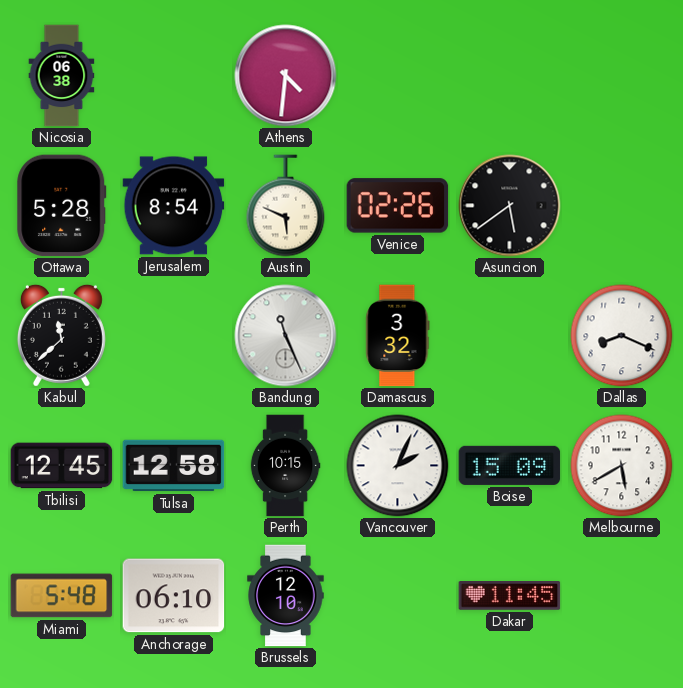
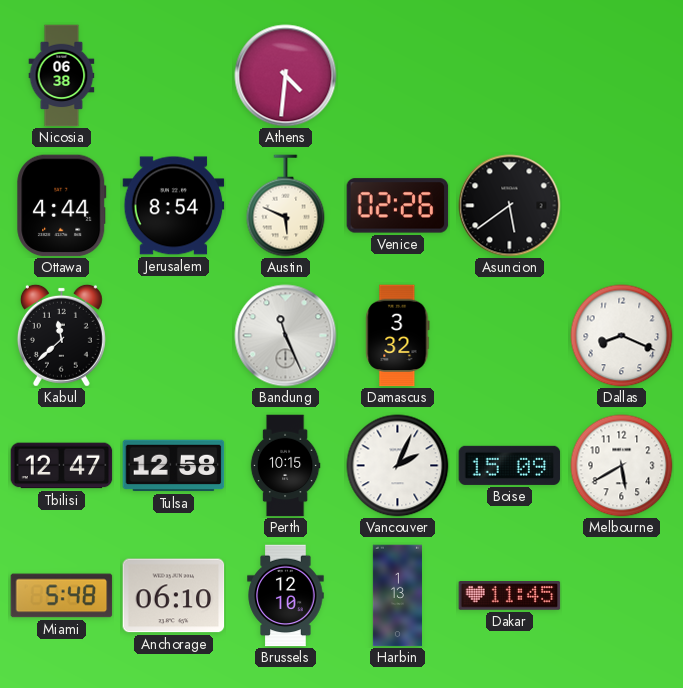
Ottawa: 5:28 -> 4:44 (62, 206)
Tbilisi: 12:45 -> 12:47 (62, 466)
Harbin: none -> 1:13 (397, 596)
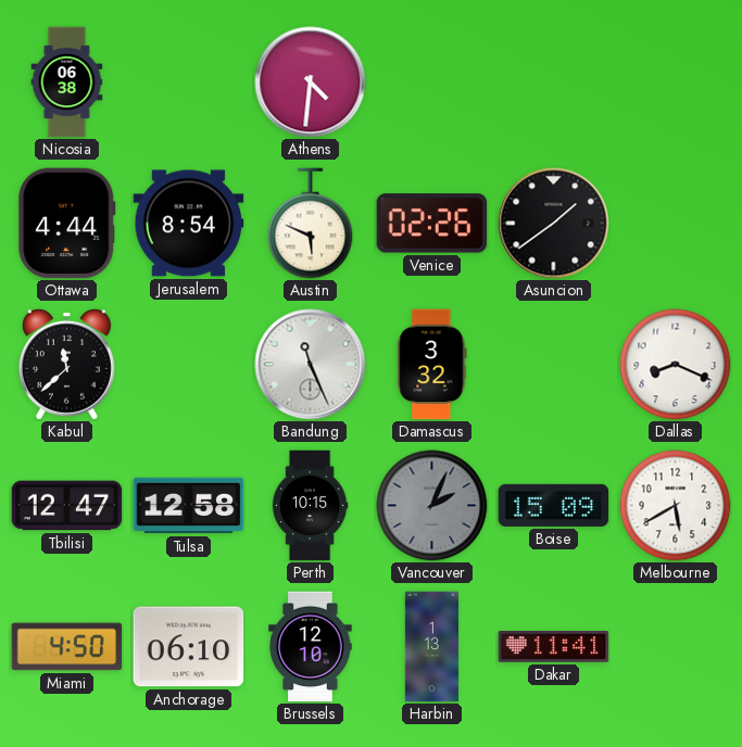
Asuncion: 5:39 -> 1:39 (554, 224)
Vancouver dial: white -> grey (432, 506)
Miami: 5:48 -> 4:50 (67, 647)
Dakar: 11:45 -> 11:41 (554, 647)
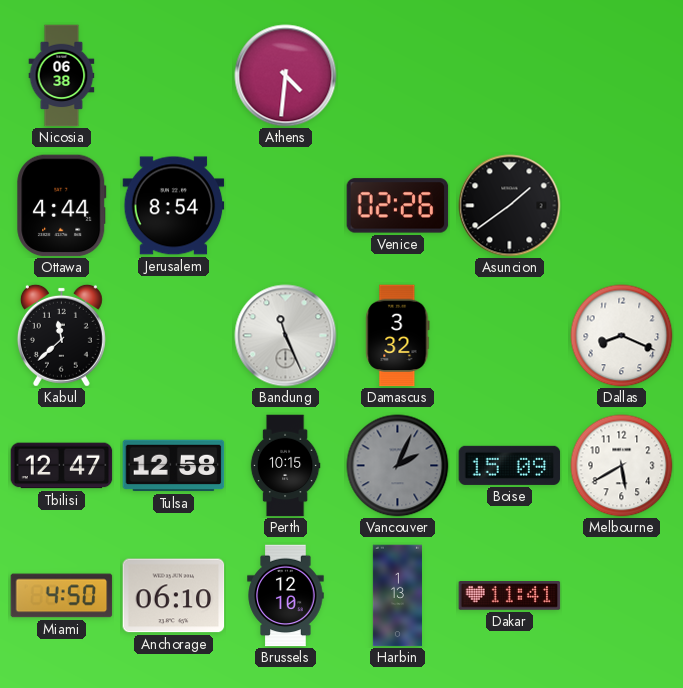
Austin: 5:49 -> none (311, 224)
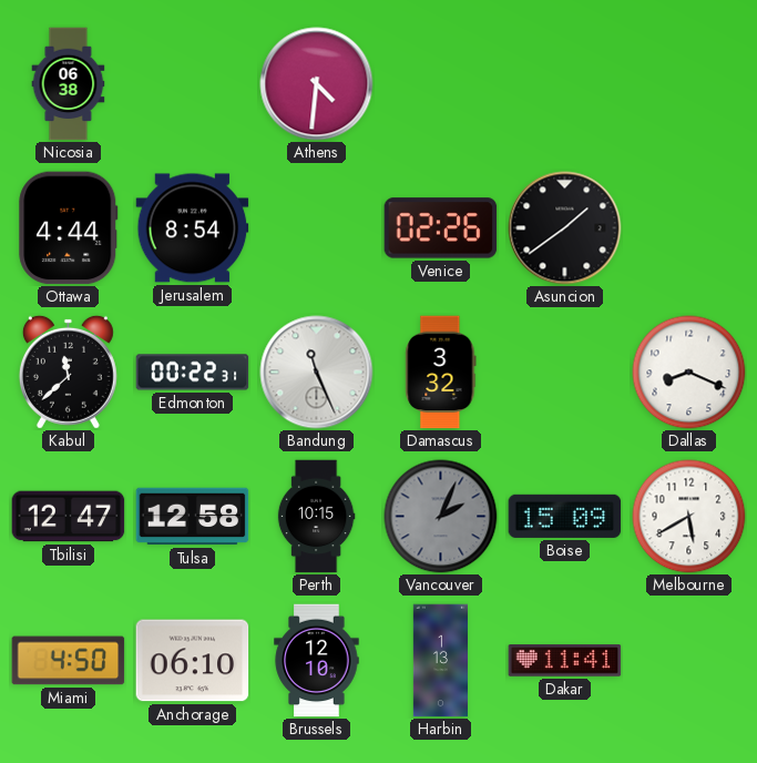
Edmonton: none -> 00:22 (193, 373)
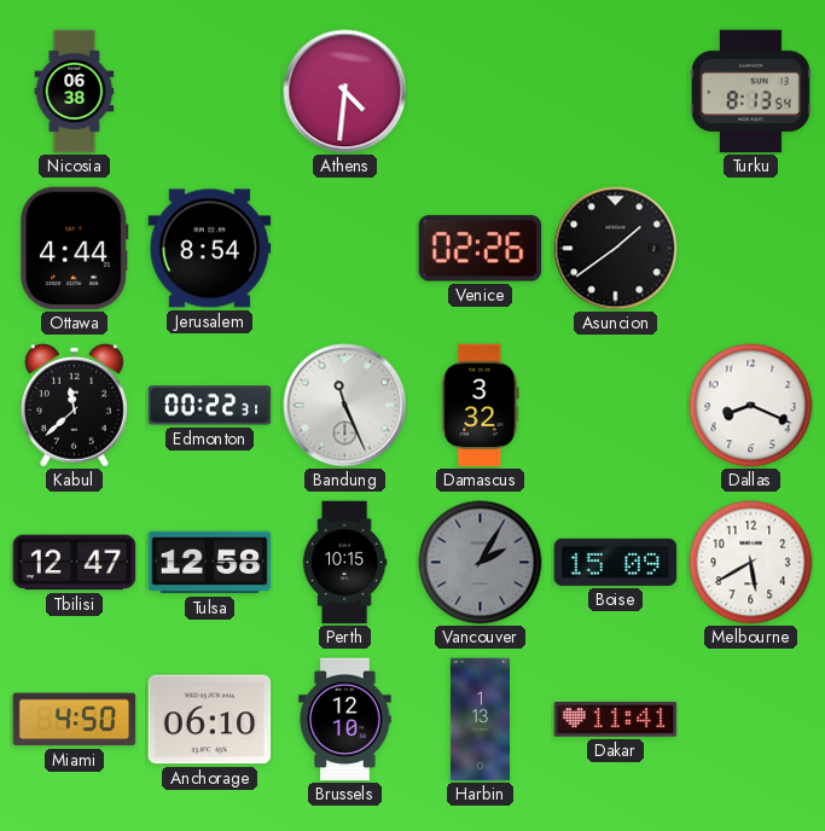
Turku: none -> 8:13 (751, 92)
Vancouver: 2:04 -> 2:05 (481, 563)
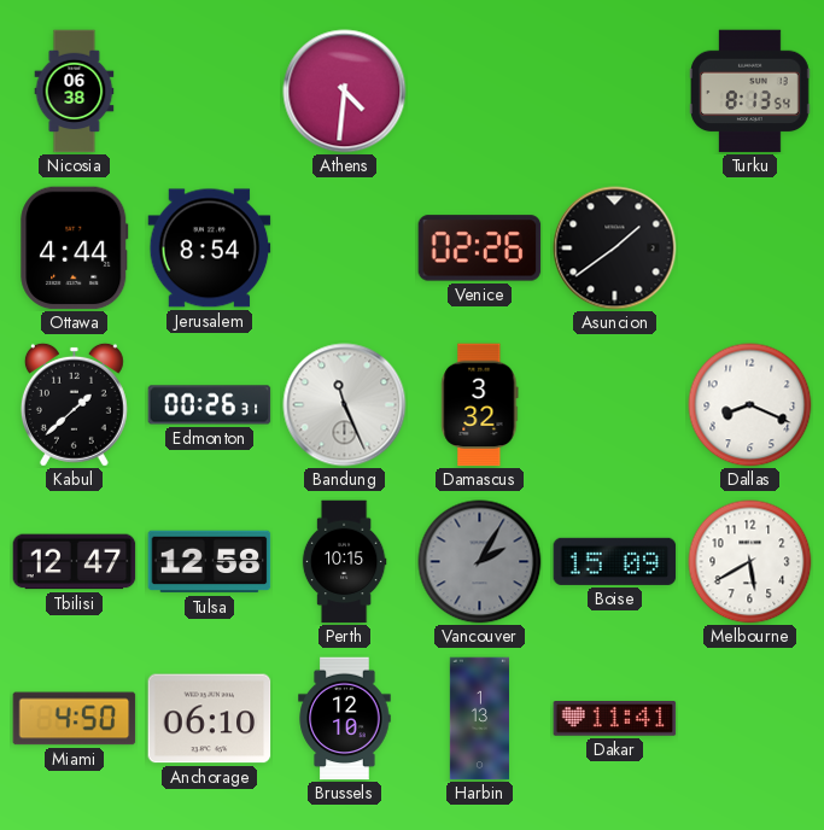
Kabul: 11:38 -> 1:38 (74, 404)
Edmonton: 00:22 -> 00:26 (210, 405)
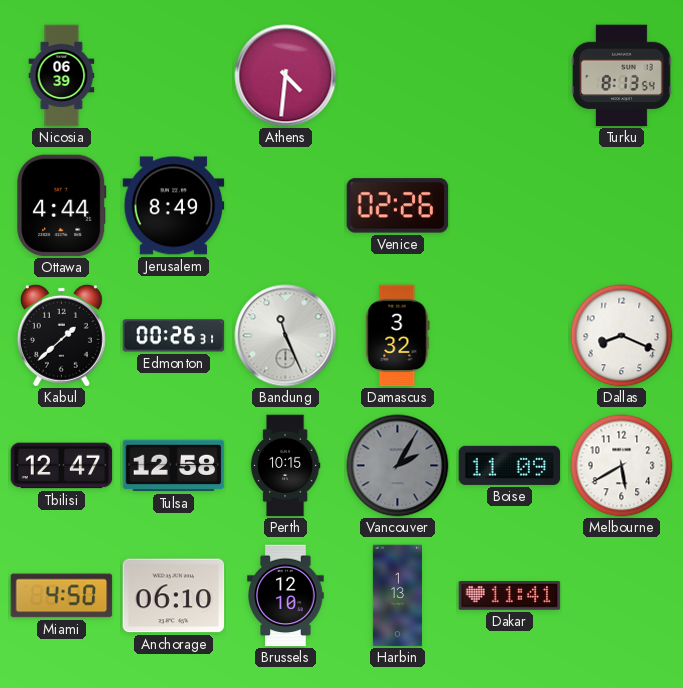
Nicosia: 06:38 -> 06:39 (62, 76)
Jerusalem: 8:54 -> 8:49 (174, 206)
Asuncion: 1:39 -> none (615, 249)
Boise: 15:09 -> 11:09 (510, 465)
